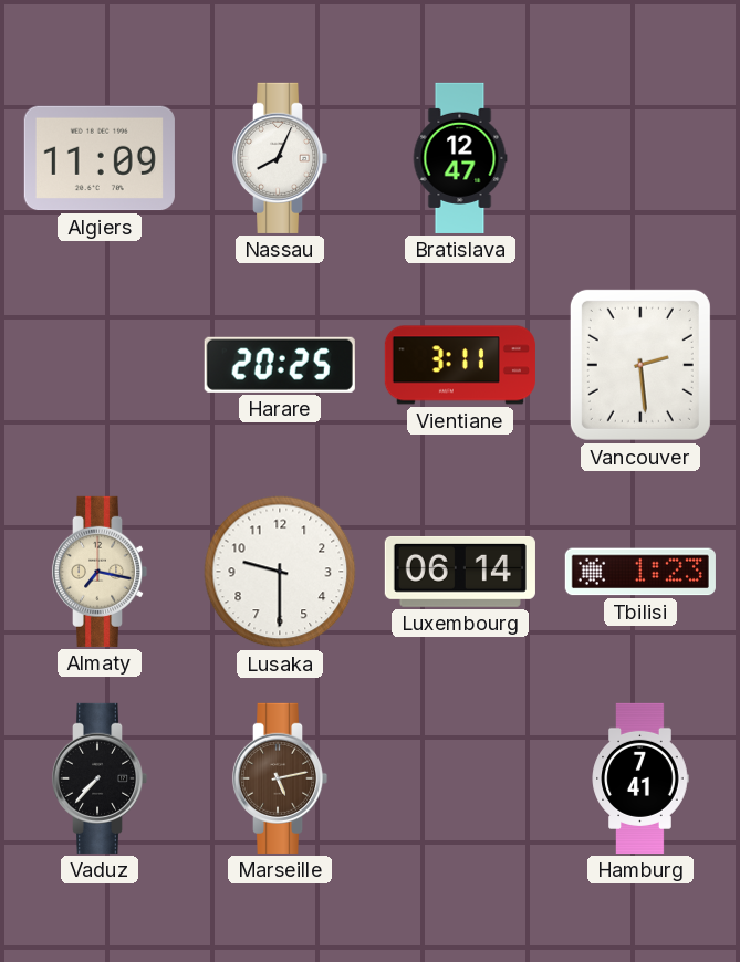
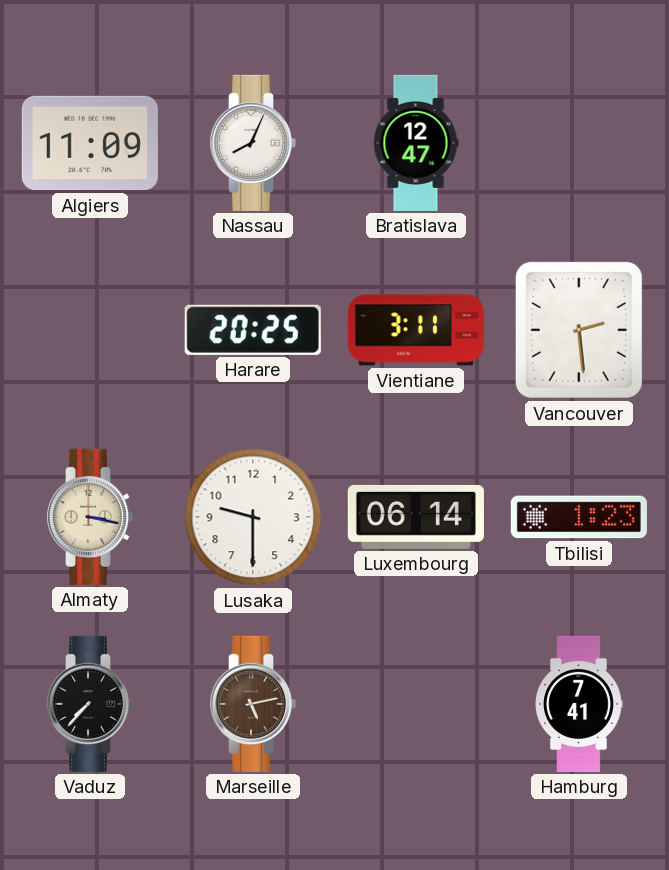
Almaty: 7:17 -> 3:17 (90, 517)
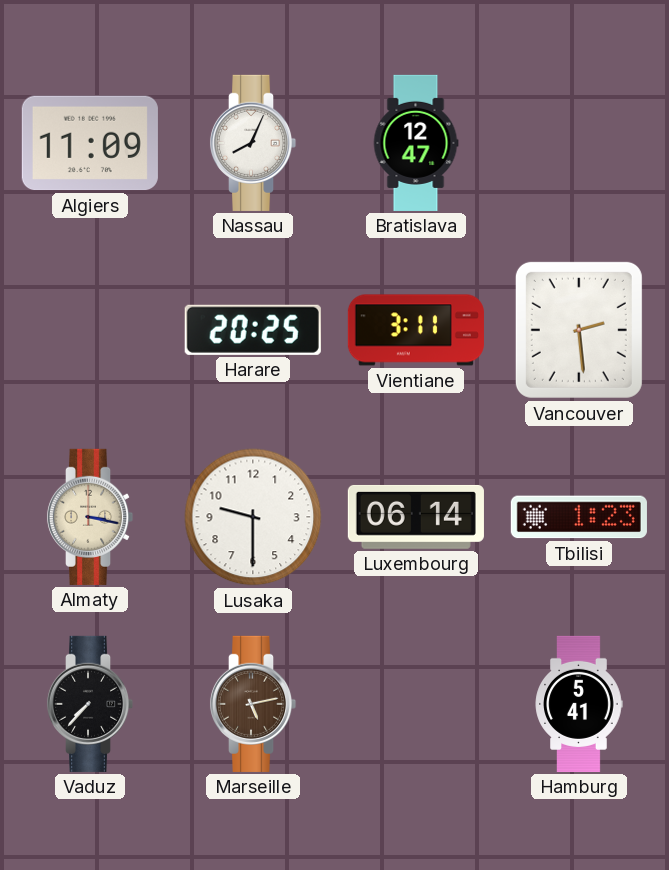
Hamburg: 7:41 -> 5:41 (579, 704)
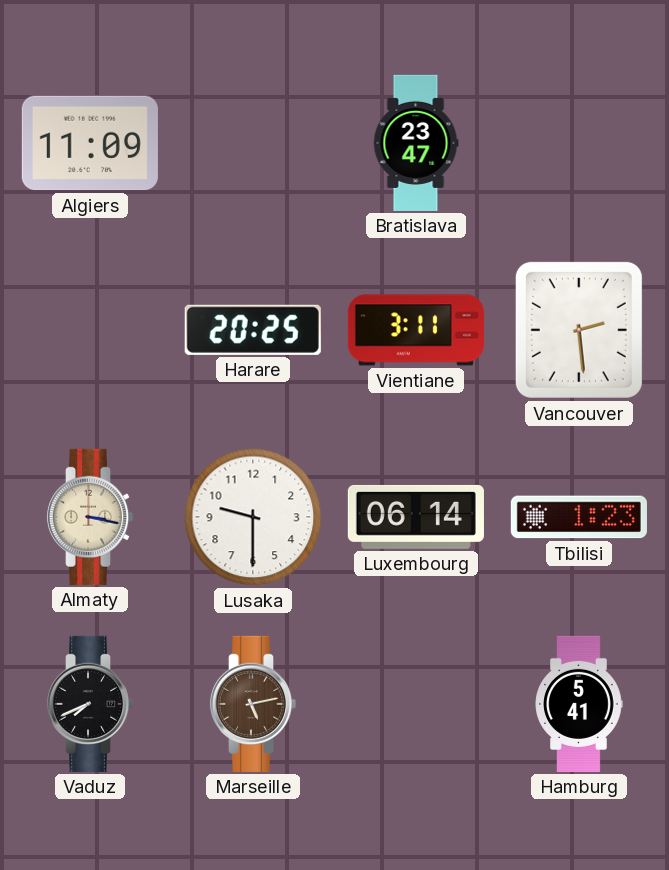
Nassau: 8:04 -> none (253, 143)
Bratislava: 12:47 -> 23:47 (416, 143)
Vaduz: 7:37 -> 7:41 (90, 704)
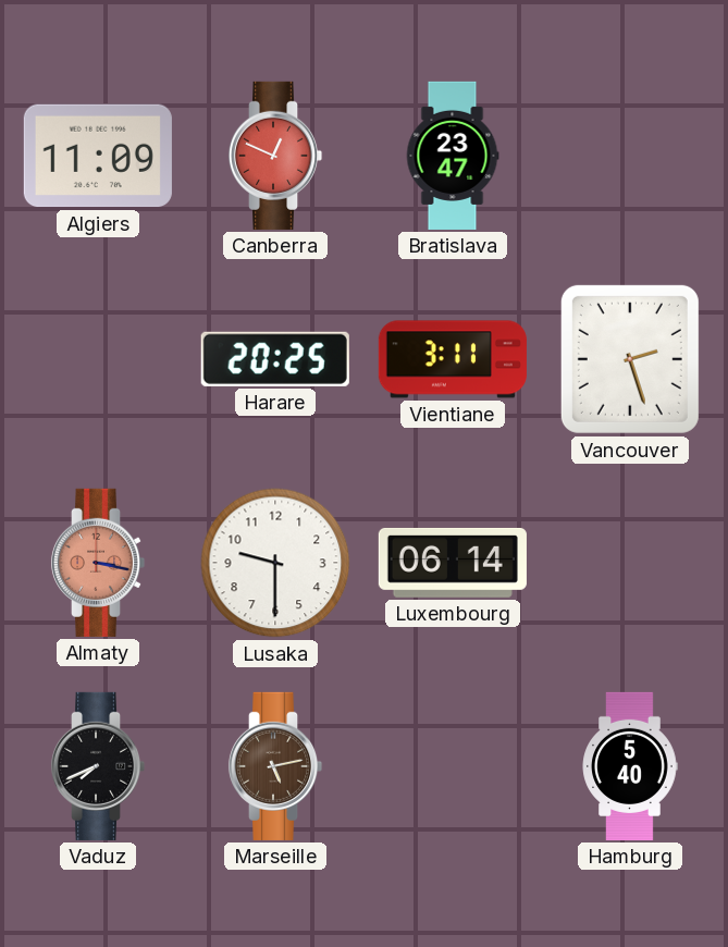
Canberra: none -> 12:49 (275, 156)
Vancouver: 2:29 -> 2:27 (630, 359)
Almaty dial: cream -> salmon (98, 563)
Tbilisi: 1:23 -> none (579, 517)
Hamburg: 5:41 -> 5:40 (630, 766)
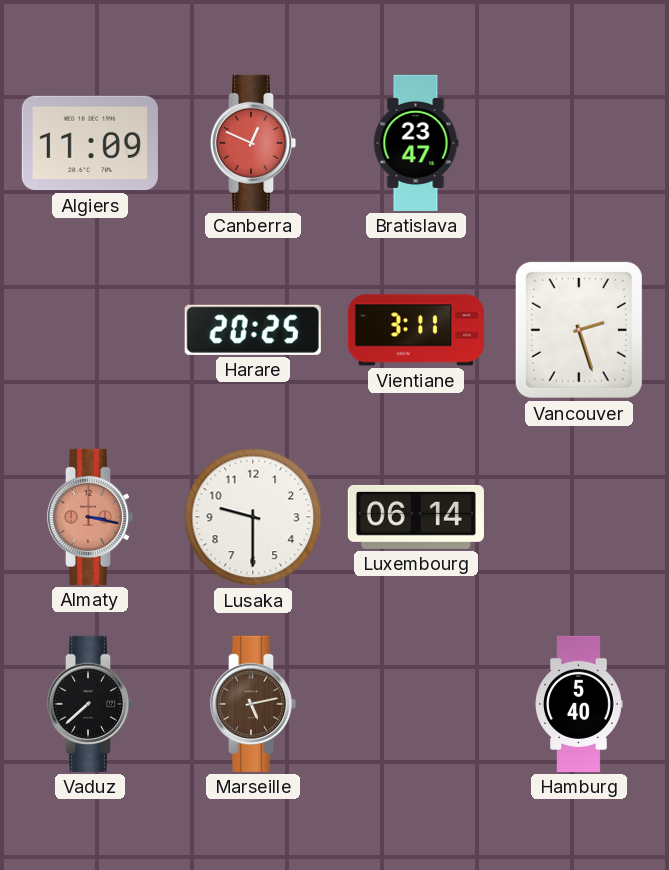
Vaduz: 7:41 -> 7:38 (90, 704)
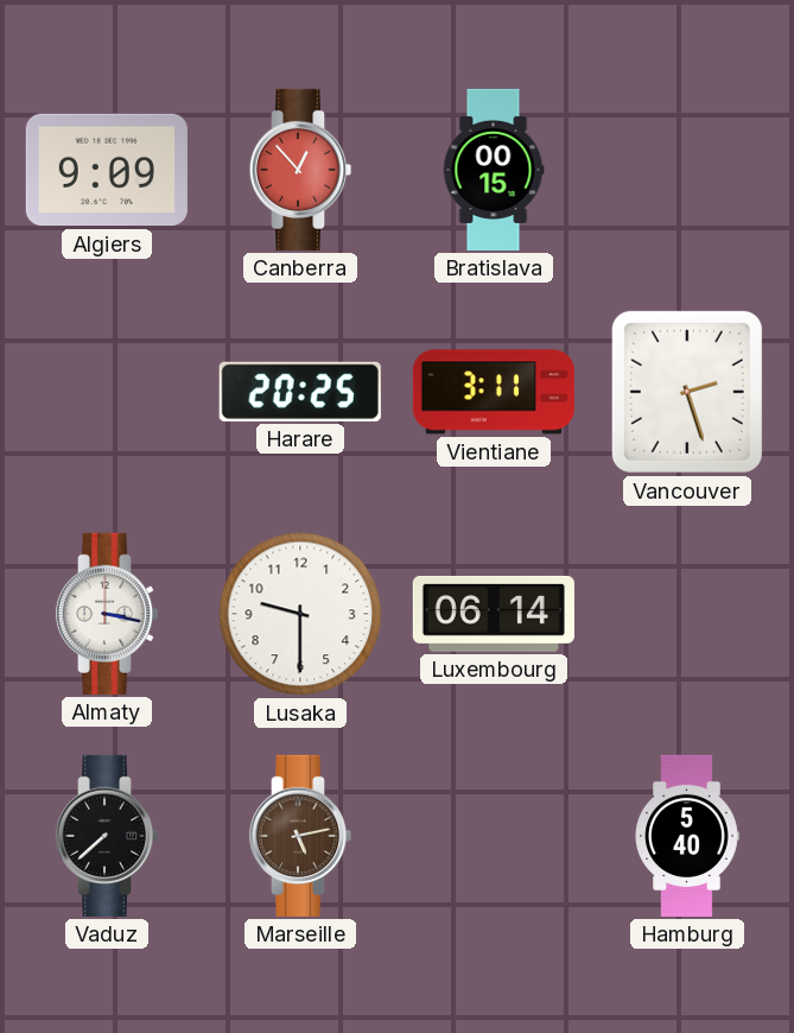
Algiers: 11:09 -> 9:09 (107, 170)
Canberra: 12:49 -> 12:53 (300, 170)
Bratislava: 23:47 -> 00:15 (494, 170)
Almaty dial: salmon -> white (107, 614)
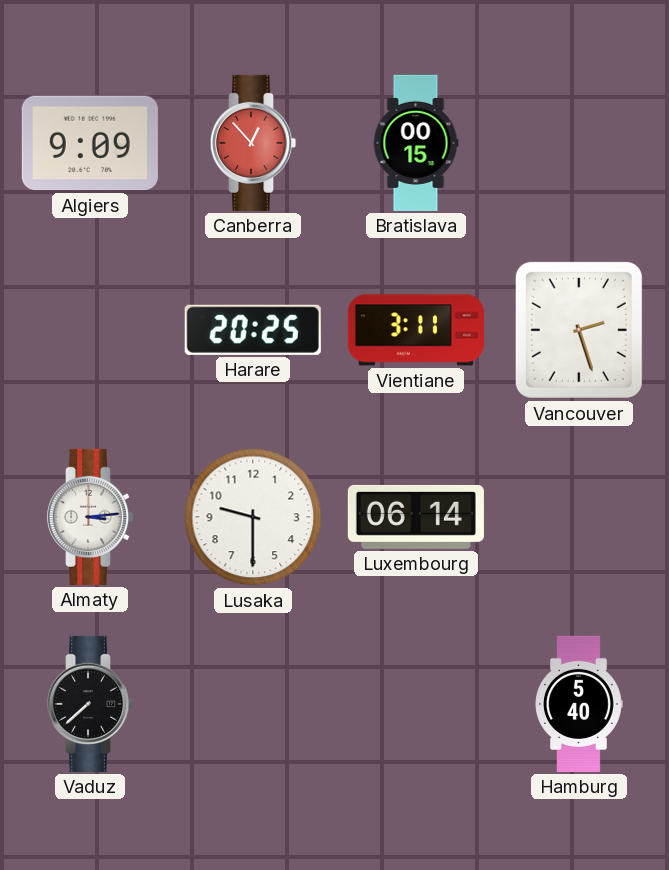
Almaty: 3:17 -> 3:14 (90, 517)
Marseille: 5:13 -> none (300, 836)
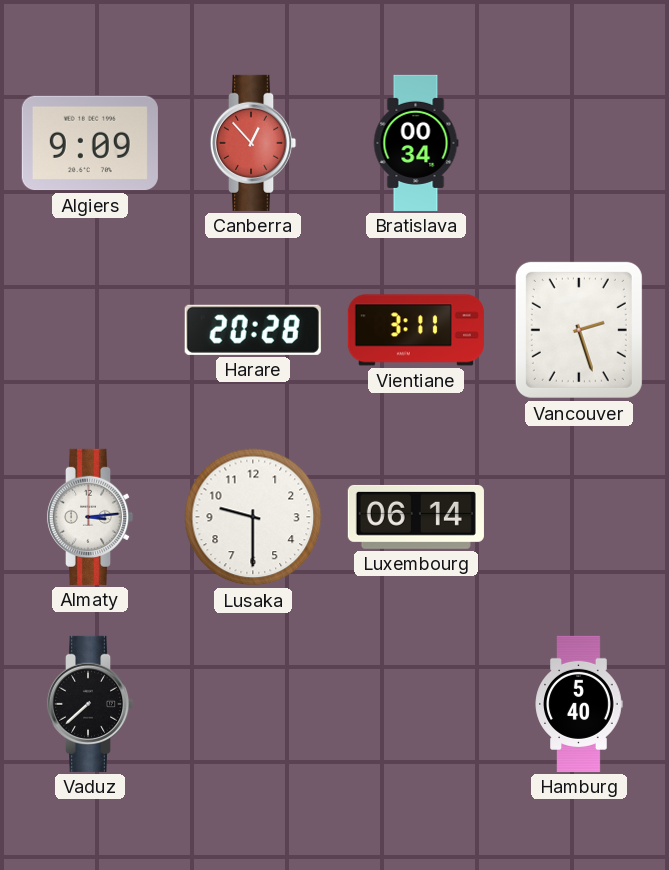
Bratislava: 00:15 -> 00:34 (416, 143)
Harare: 20:25 -> 20:28 (253, 330)
